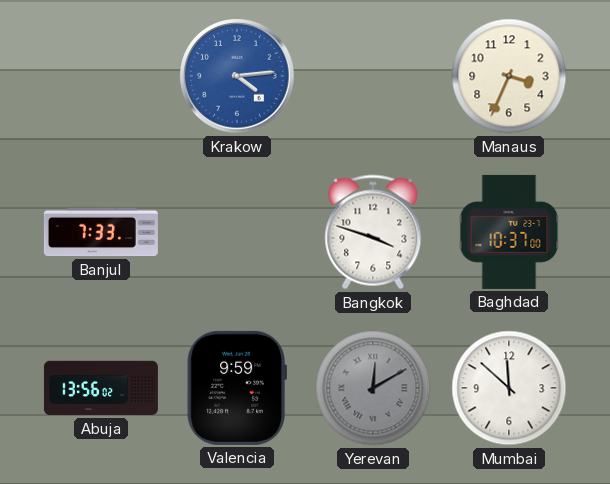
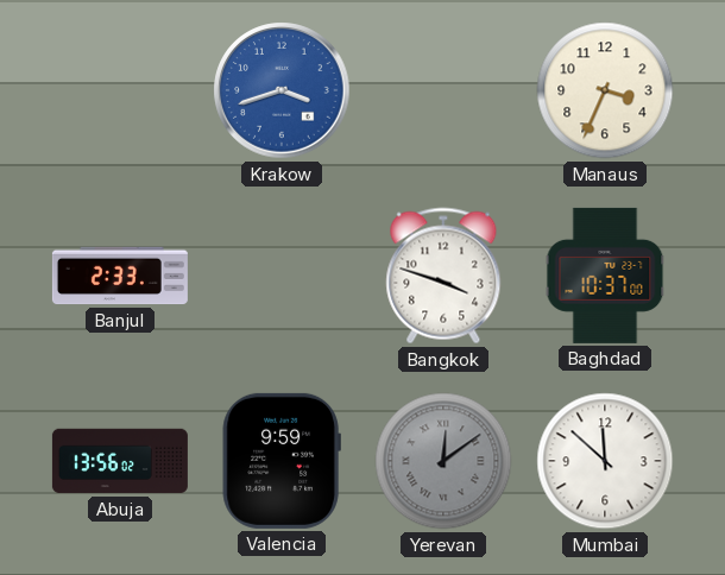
Krakow: 4:14 -> 3:42 (282, 90)
Banjul: 7:33 -> 2:33 (120, 276)
Yerevan: 12:10 -> 12:09 (443, 461)
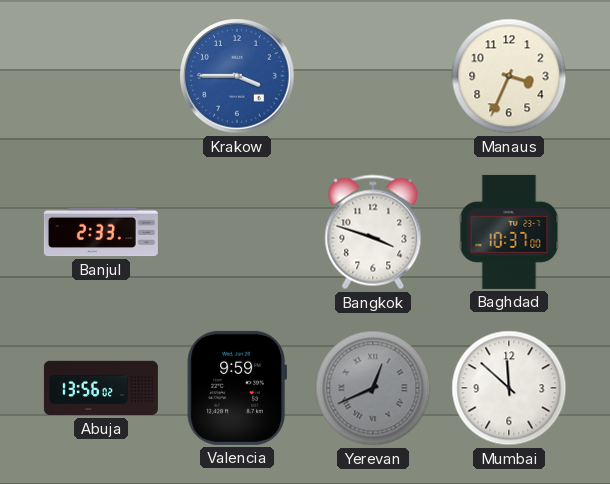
Krakow: 3:42 -> 3:45 (237, 76)
Yerevan: 12:09 -> 12:41 (373, 388)
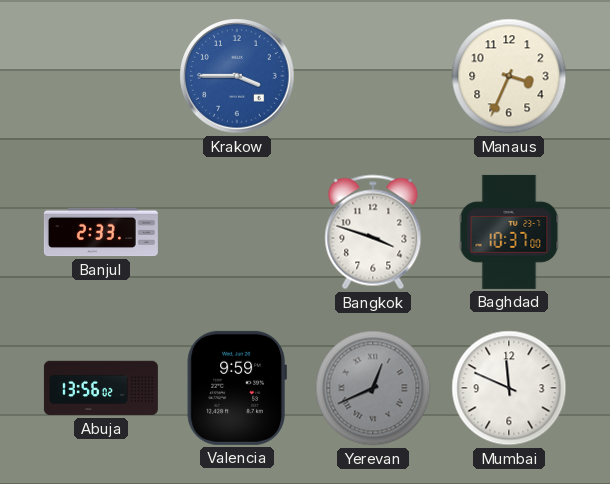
Mumbai: 11:52 -> 11:49 (509, 388)
